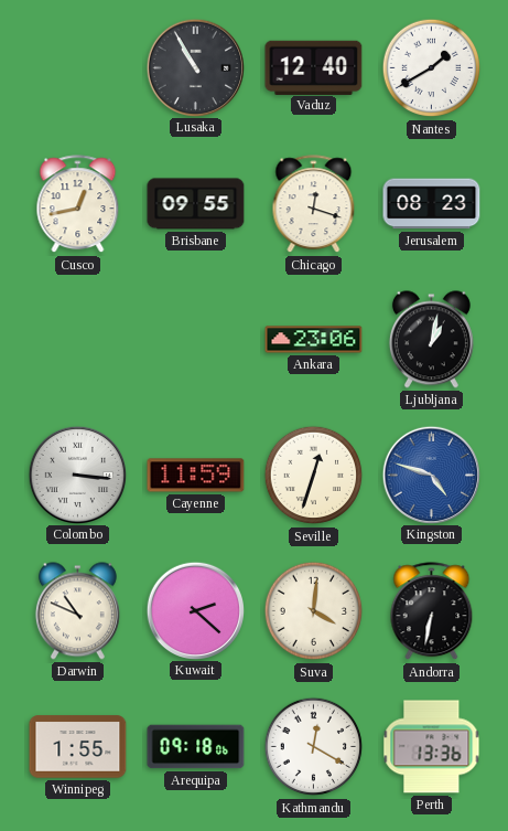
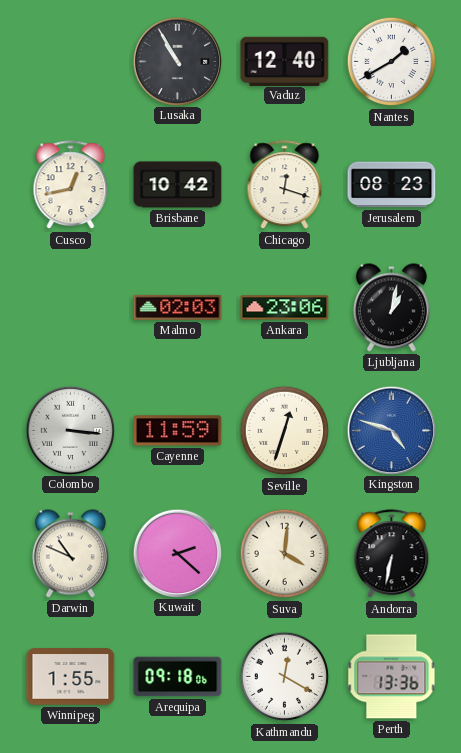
Brisbane: 09:55 -> 10:42 (178, 185)
Malmo: none -> 02:03 (178, 307)
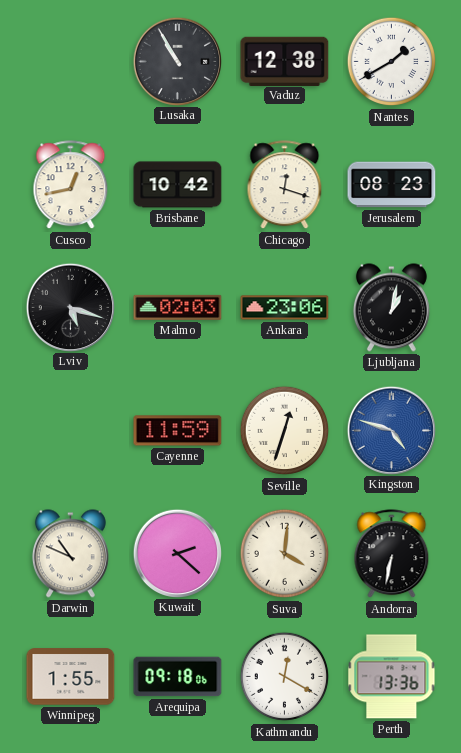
Vaduz: 12:40 -> 12:38 (285, 61)
Lviv: none -> 5:18 (70, 307)
Colombo: 3:16 -> none (70, 430)
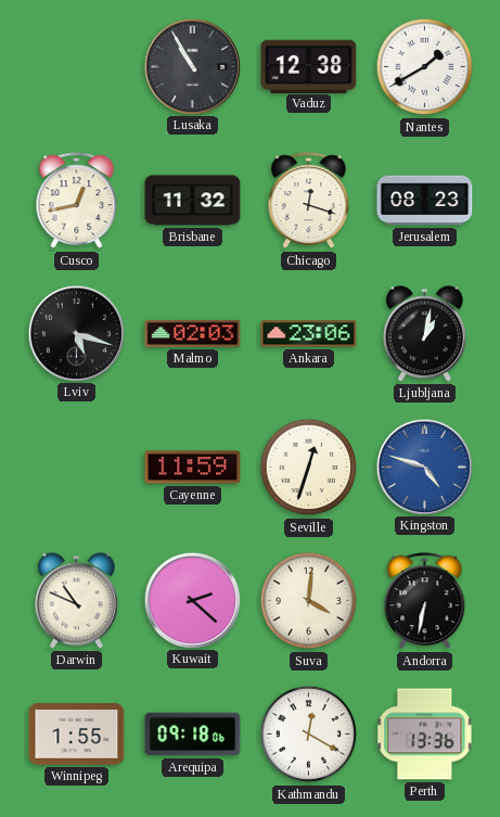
Brisbane: 10:42 -> 11:32 (193, 201)
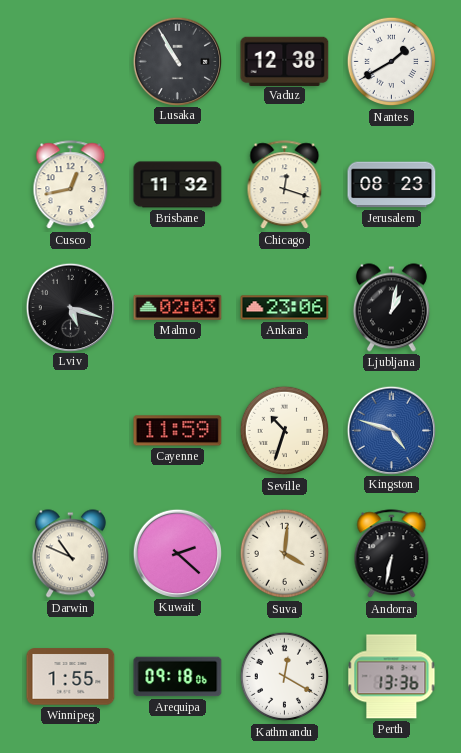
Seville: 12:33 -> 10:33 (285, 431)
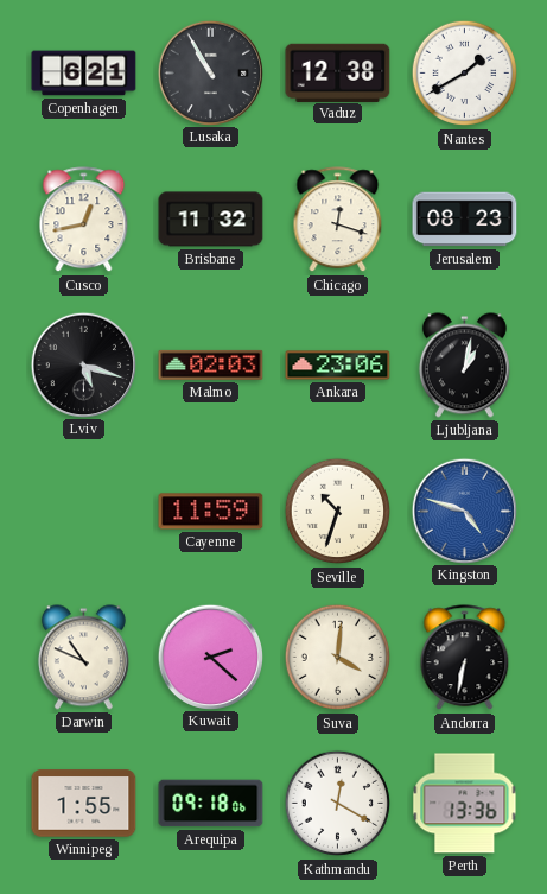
Copenhagen: none -> 6:21 (84, 74)
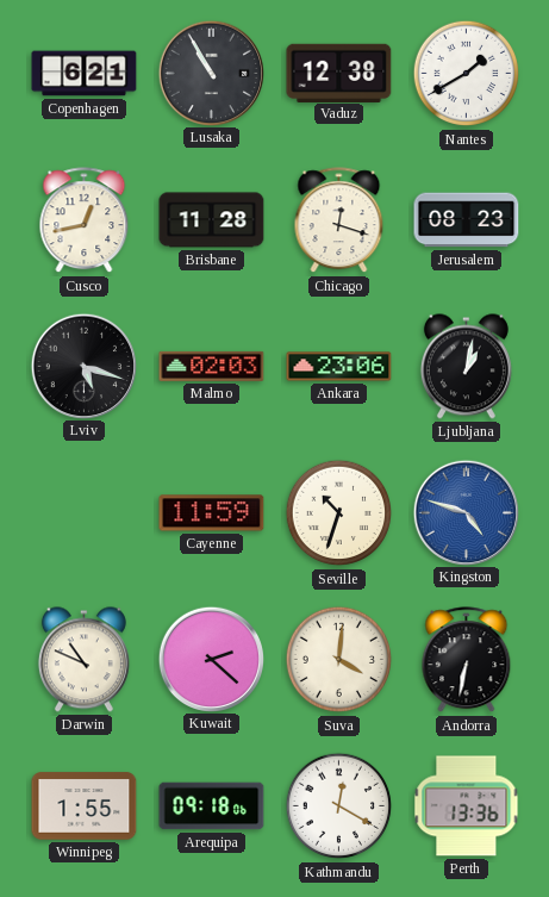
Brisbane: 11:32 -> 11:28 (212, 220)
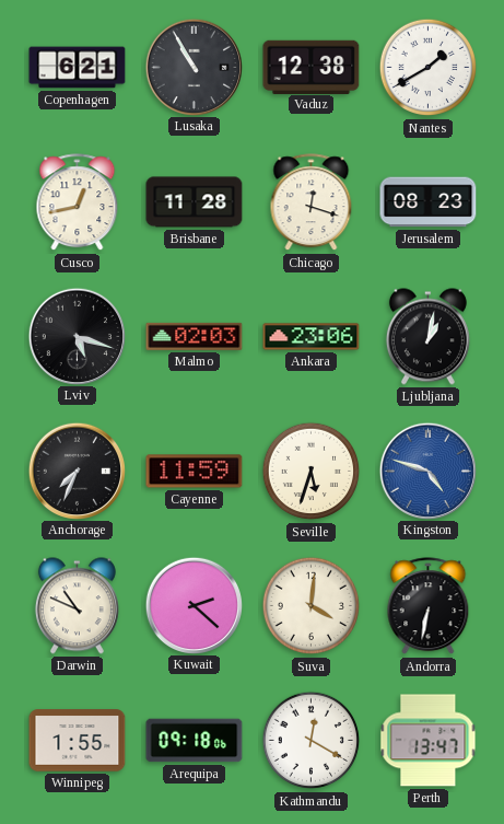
Anchorage: none -> 7:34 (77, 471)
Seville: 10:33 -> 5:33 (312, 472)
Perth: 13:36 -> 13:47 (429, 741)
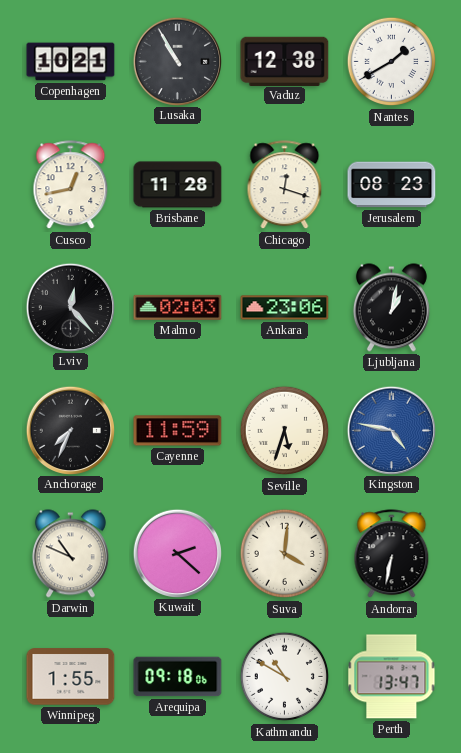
Copenhagen: 6:21 -> 10:21 (71, 62)
Lviv: 5:18 -> 12:23 (70, 307)
Kingston: 4:48 -> 4:47 (391, 430)
Kathmandu: 12:20 -> 10:50 (285, 677)
